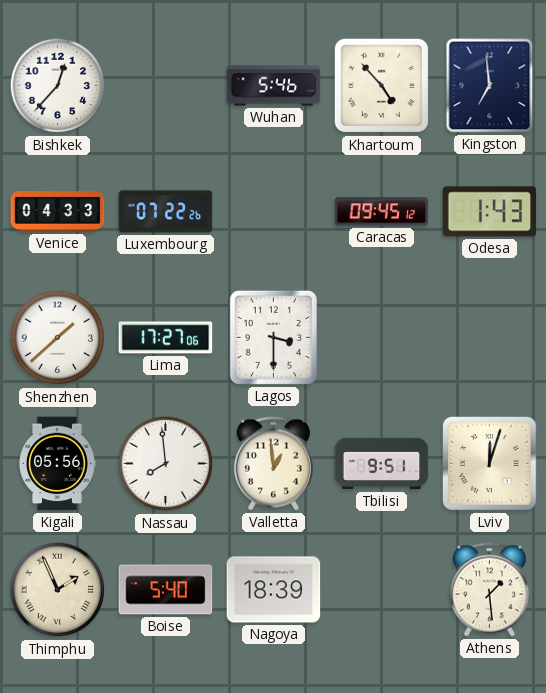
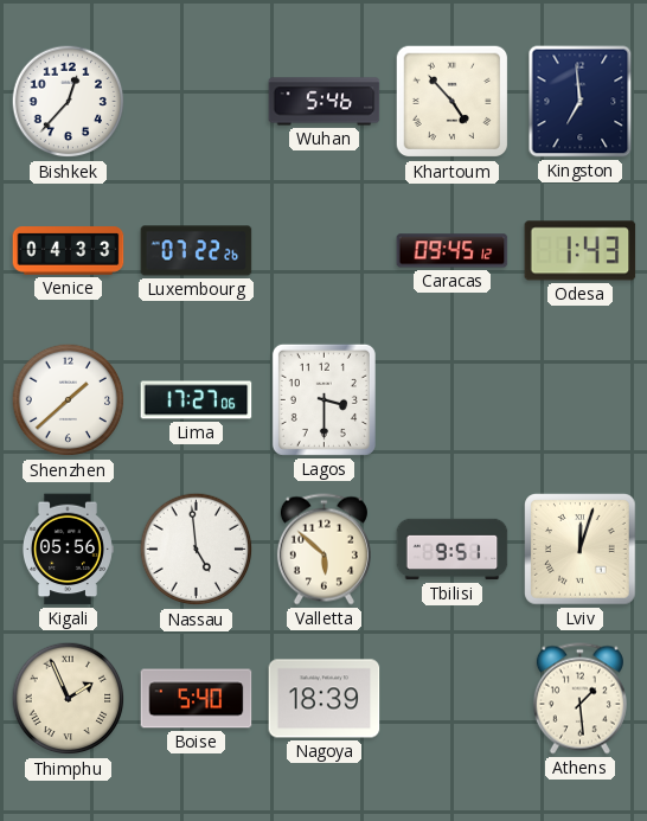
Nassau: 7:59 -> 4:59 (197, 550)
Valletta: 12:59 -> 5:52 (323, 550)
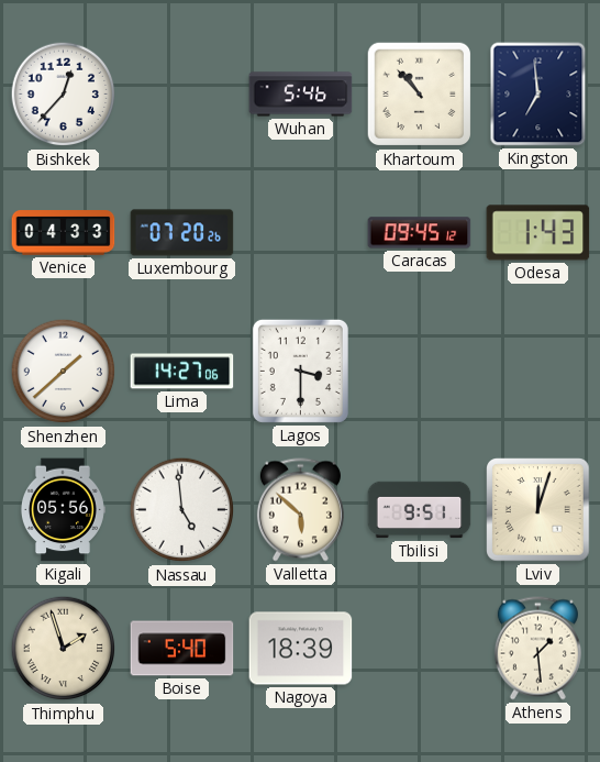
Khartoum: 4:53 -> 10:53 (420, 95)
Luxembourg: 07:22 -> 07:20 (182, 233)
Lima: 17:27 -> 14:27 (182, 372)
Thimphu: 1:56 -> 1:57 (64, 649)
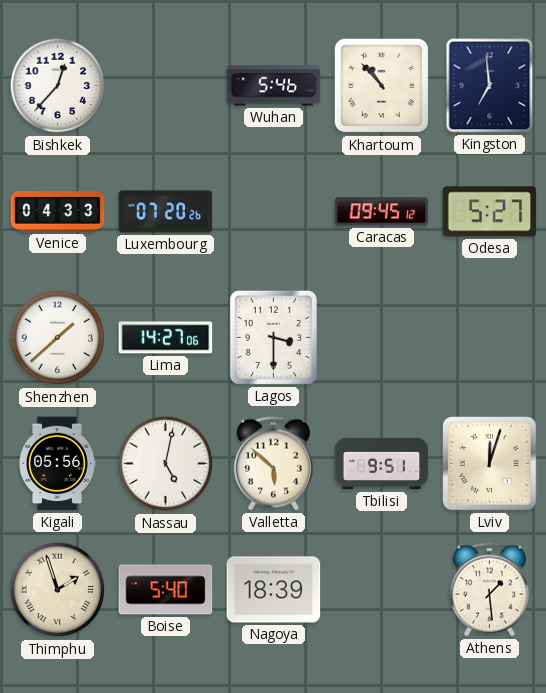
Odesa: 1:43 -> 5:27 (490, 212)
Nassau: 4:59 -> 5:02 (166, 464)
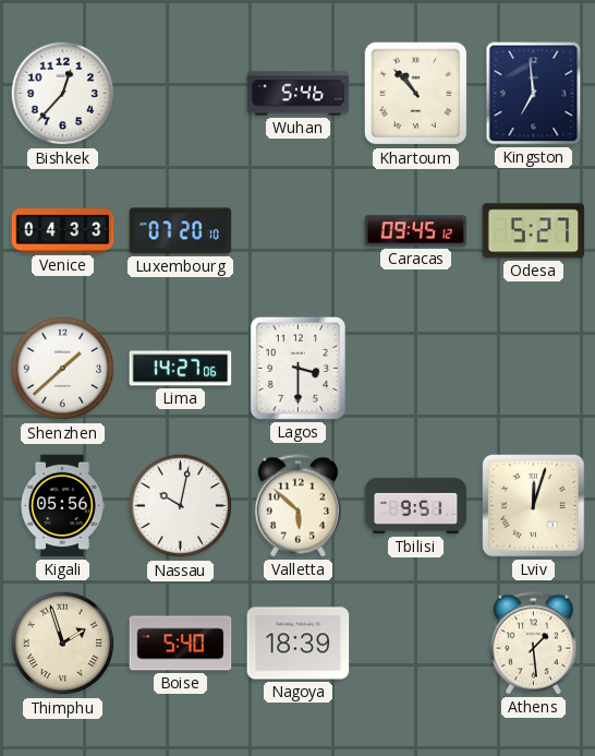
Luxembourg: 07:20:26 -> 07:20:10 (181, 231)
Nassau: 5:02 -> 10:02 (181, 506)
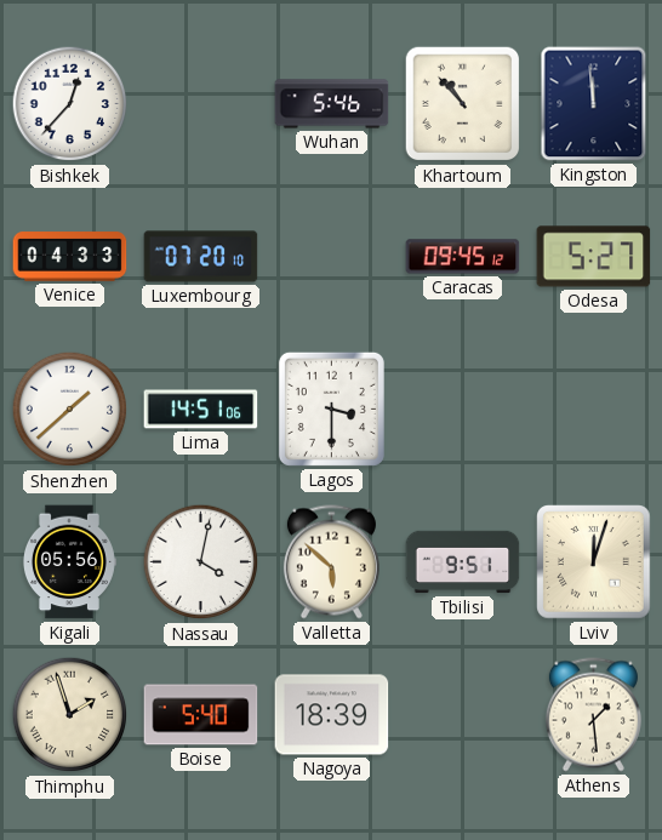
Kingston: 6:59 -> 11:59 (594, 104)
Lima: 14:27 -> 14:51 (201, 410)
Nassau: 10:02 -> 4:02 (201, 562)
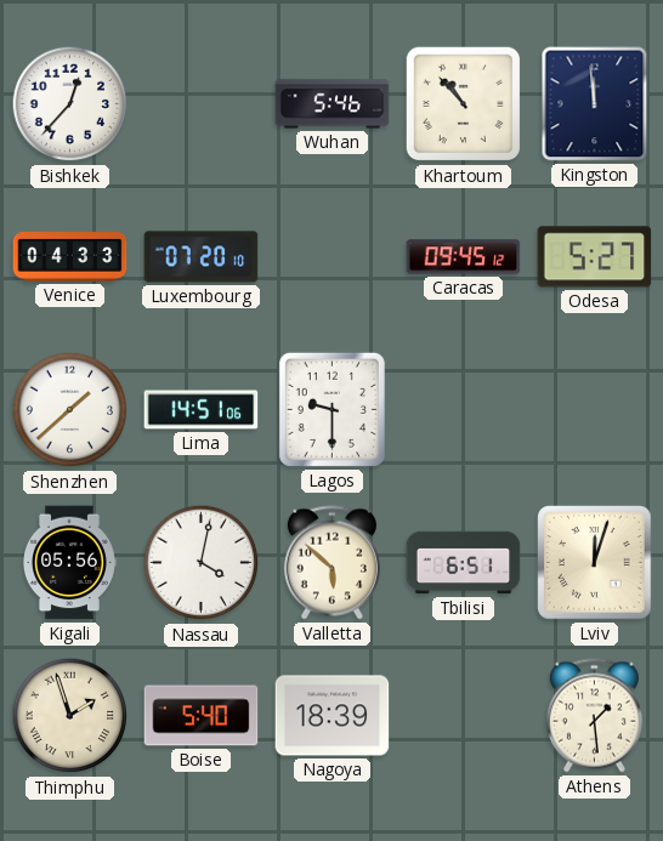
Lagos: 3:30 -> 9:30 (331, 409)
Tbilisi: 9:51 -> 6:51 (464, 563)
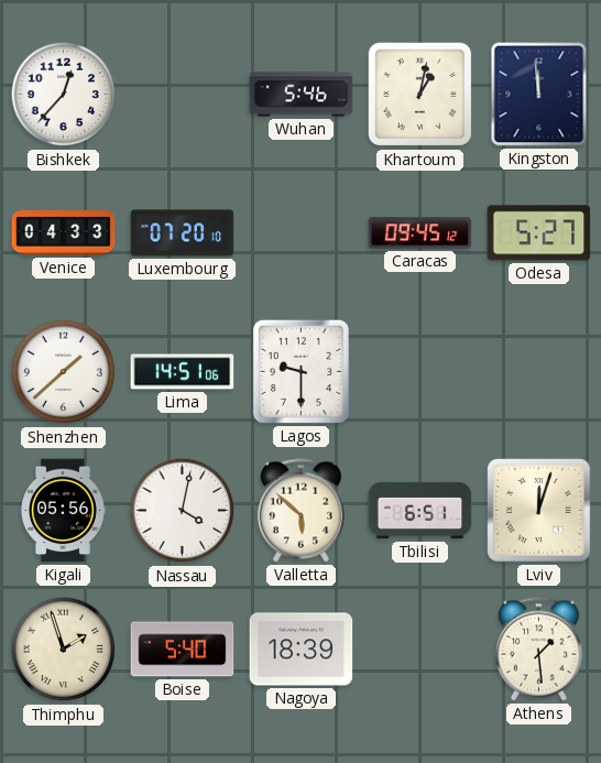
Khartoum: 10:53 -> 1:02 (420, 95)
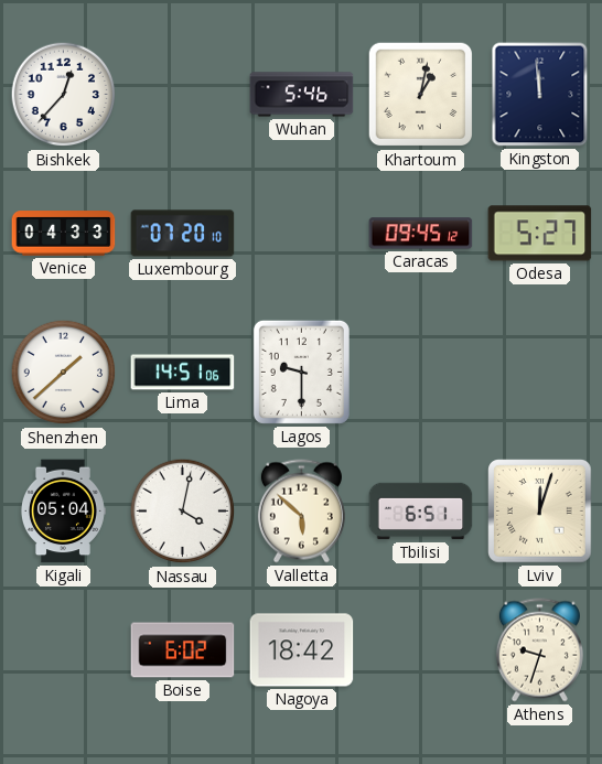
Kigali: 05:56 -> 05:04 (63, 512)
Thimphu: 1:57 -> none (64, 650)
Boise: 5:40 -> 6:02 (183, 650)
Nagoya: 18:39 -> 18:42 (302, 650)
Athens: 1:29 -> 9:33 (539, 650)
